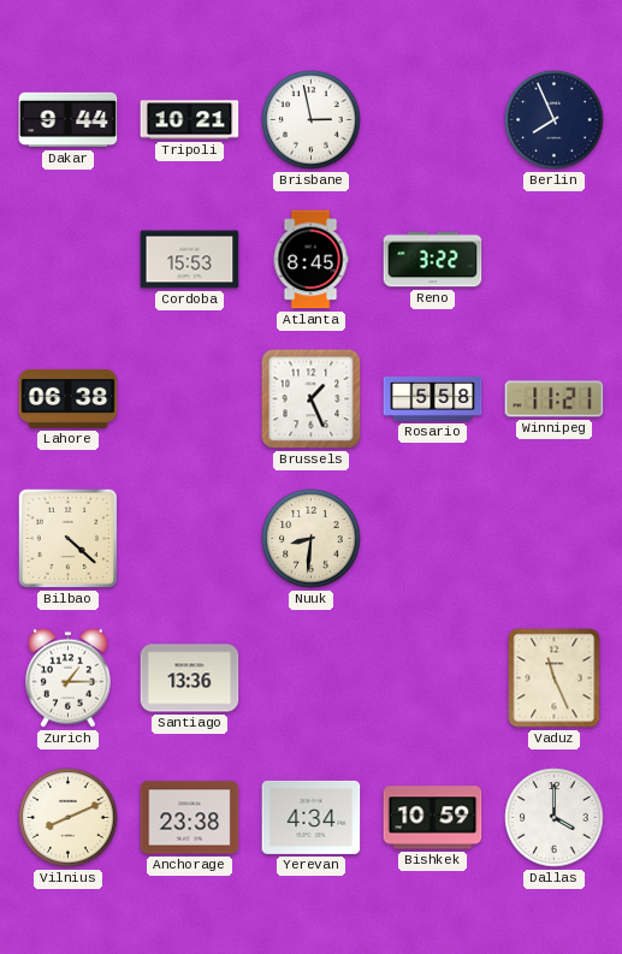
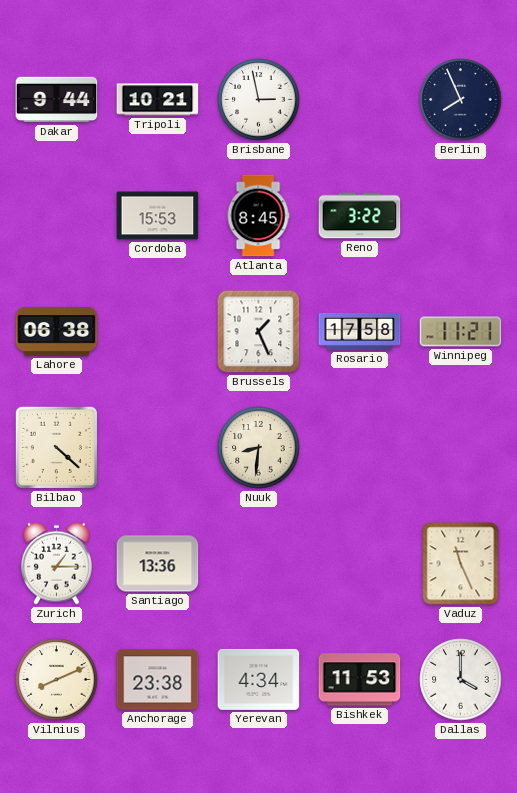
Rosario: 5:58 -> 17:58 (360, 331)
Bishkek: 10:59 -> 11:53 (360, 680)
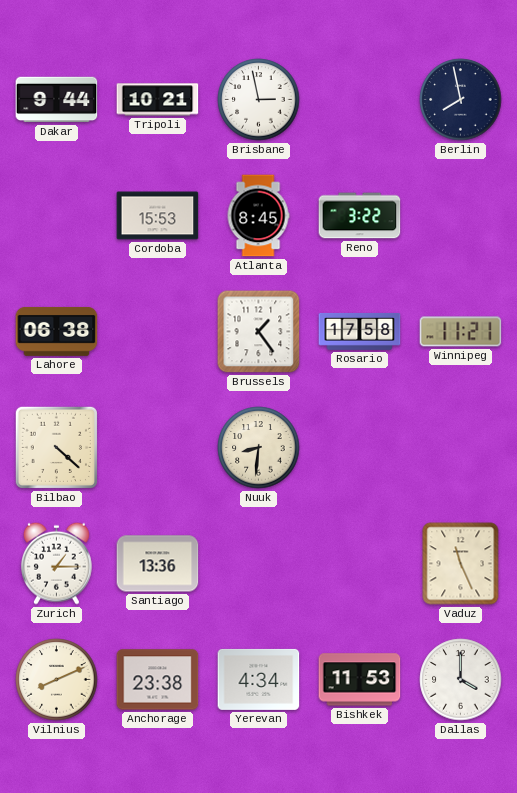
Berlin: 7:56 -> 7:58 (461, 100)
Brussels: 1:26 -> 1:24 (259, 332)
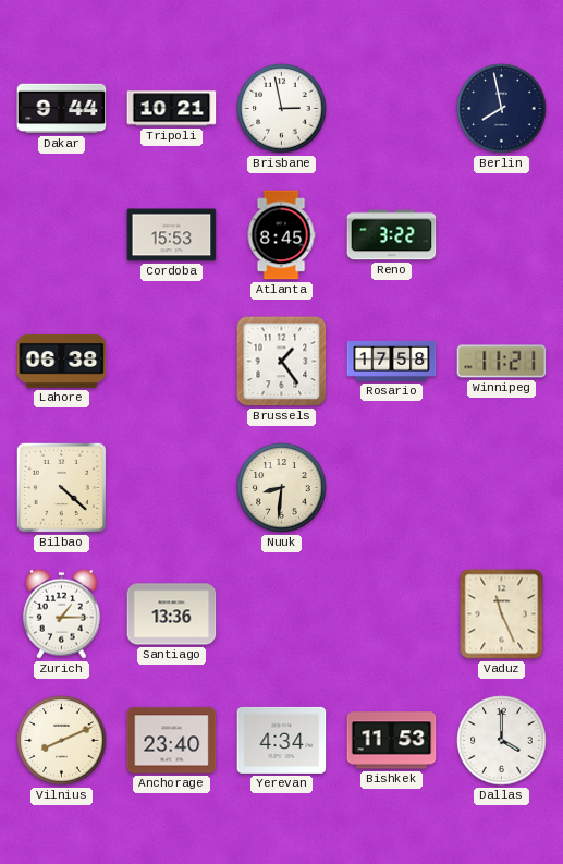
Anchorage: 23:38 -> 23:40 (172, 741)
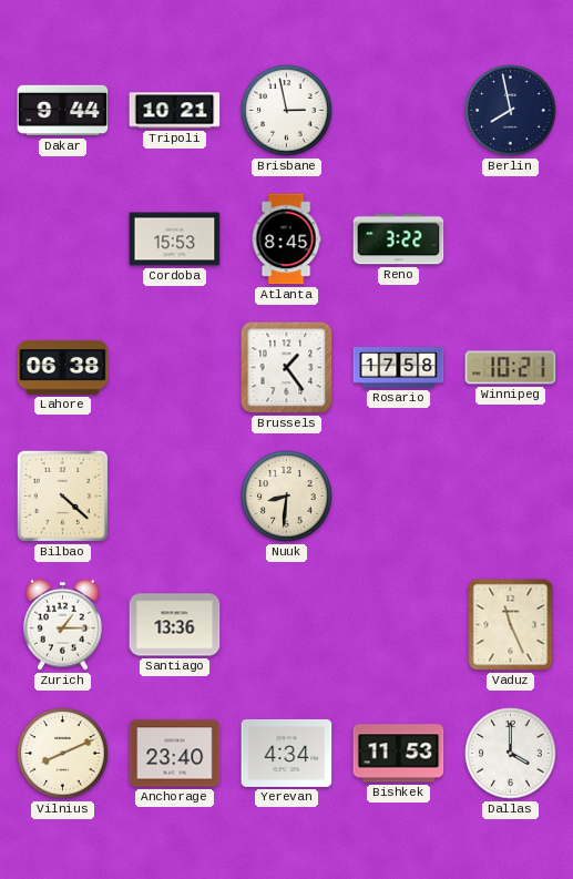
Winnipeg: 11:21 -> 10:21 (511, 368)
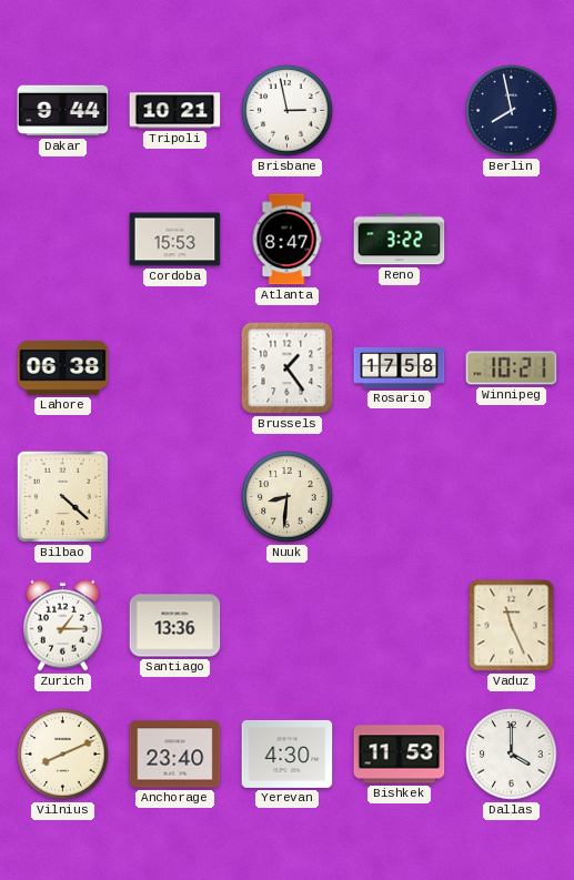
Atlanta: 8:45 -> 8:47 (286, 240)
Yerevan: 4:34 -> 4:30 (288, 753)
